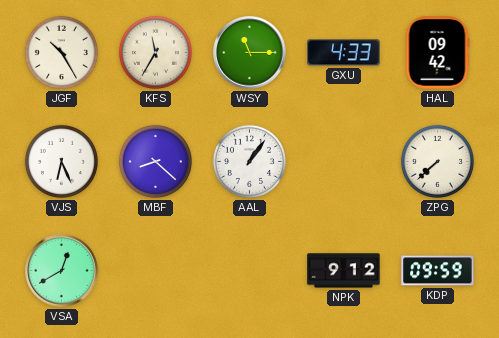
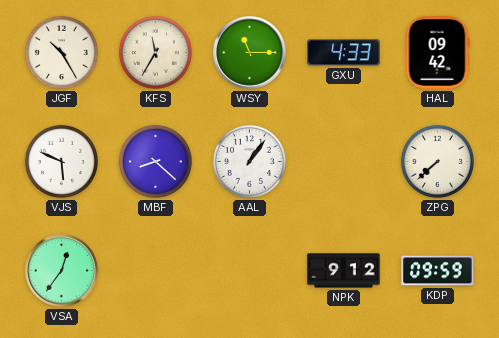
VJS: 6:26 -> 5:49 (61, 161)
VSA: 12:40 -> 12:36 (62, 271)
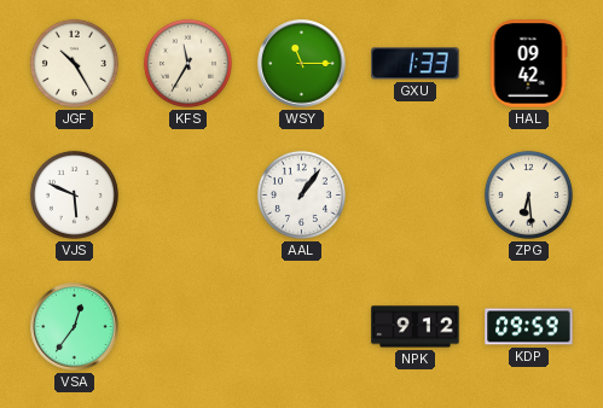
GXU: 4:33 -> 1:33 (416, 64)
MBF: 8:22 -> none (155, 161)
ZPG: 7:38 -> 6:29 (528, 194)
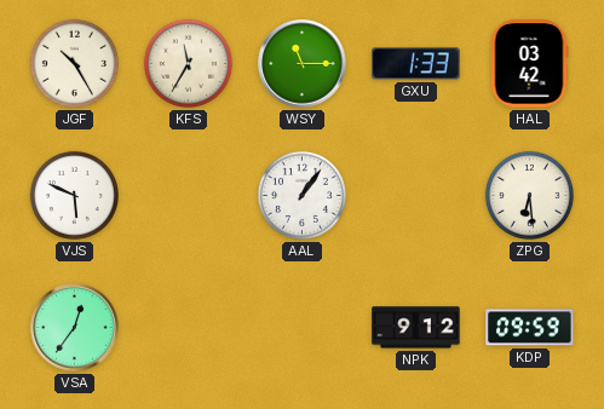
HAL: 09:42 -> 03:42 (529, 64)
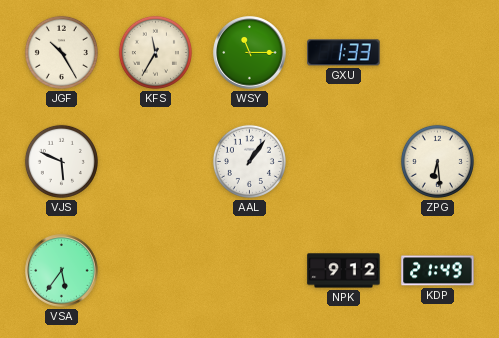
HAL: 03:42 -> none (529, 64)
VSA: 12:36 -> 5:36 (62, 271)
KDP: 09:59 -> 21:49 (438, 271)
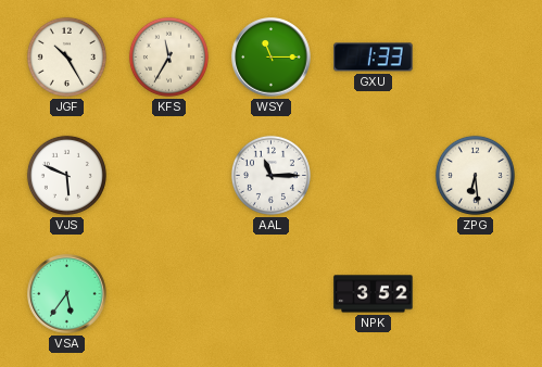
AAL: 1:06 -> 11:15 (270, 175)
NPK: 9:12 -> 3:52 (374, 294)
KDP: 21:49 -> none (438, 271)
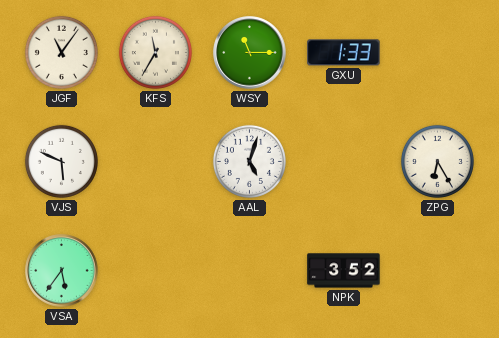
JGF: 10:25 -> 11:06 (61, 52)
AAL: 11:15 -> 5:03 (249, 161)
ZPG: 6:29 -> 6:25 (437, 161)
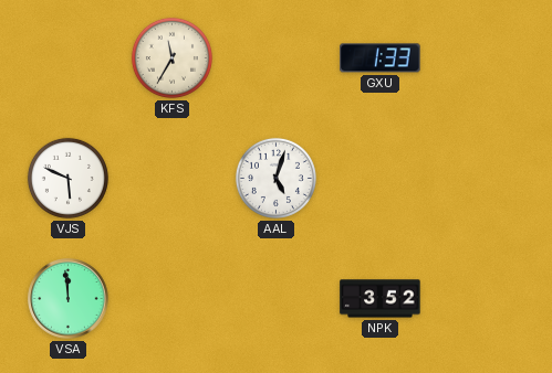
JGF: 11:06 -> none (61, 52)
WSY: 11:15 -> none (250, 53)
ZPG: 6:25 -> none (437, 161)
VSA: 5:36 -> 11:59 (69, 299)
